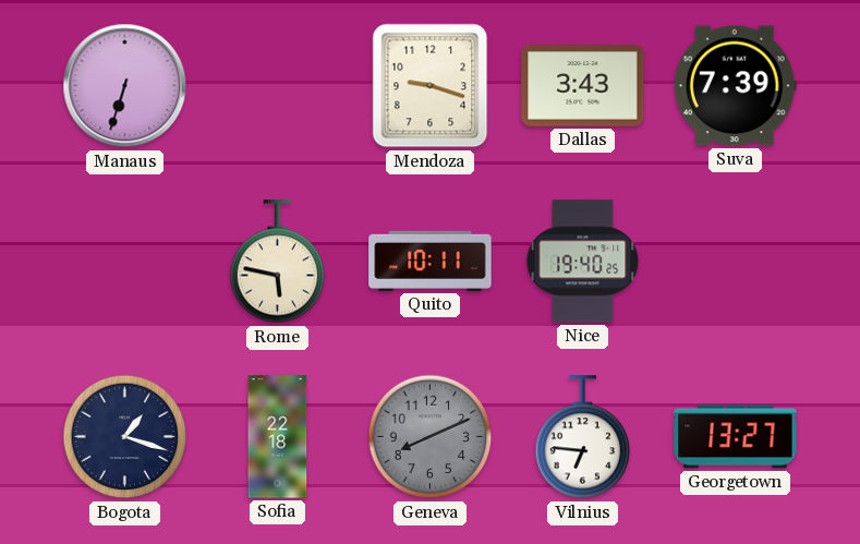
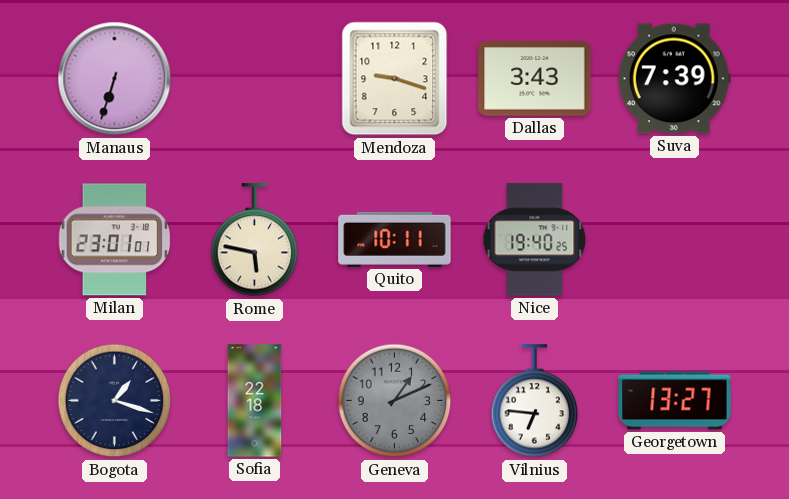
Milan: none -> 23:01 (115, 240)
Geneva: 8:11 -> 1:11 (395, 401)
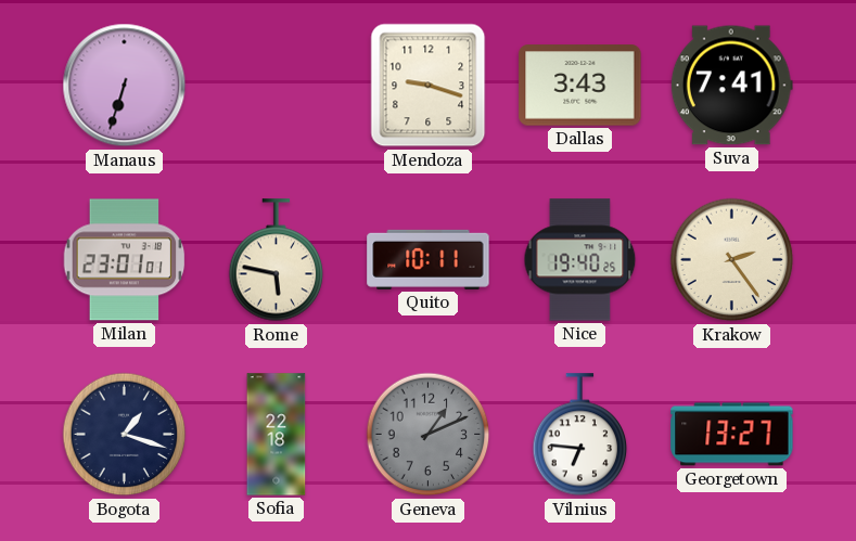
Suva: 7:39 -> 7:41 (731, 86)
Krakow: none -> 2:24 (732, 260)
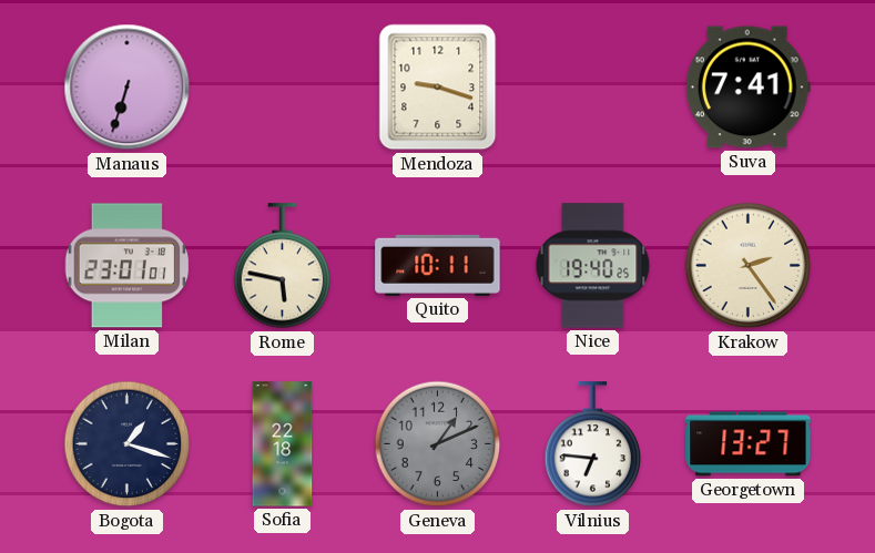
Dallas: 3:43 -> none (580, 86)
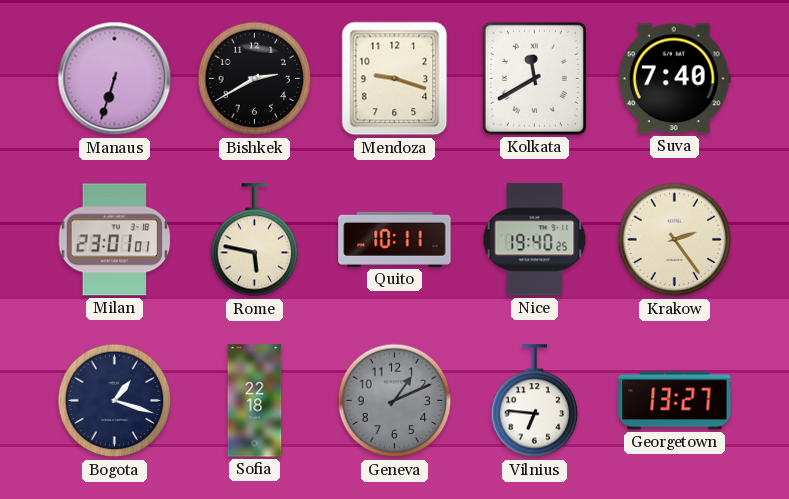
Bishkek: none -> 2:40 (255, 79)
Kolkata: none -> 11:40 (534, 78)
Suva: 7:41 -> 7:40 (674, 79)
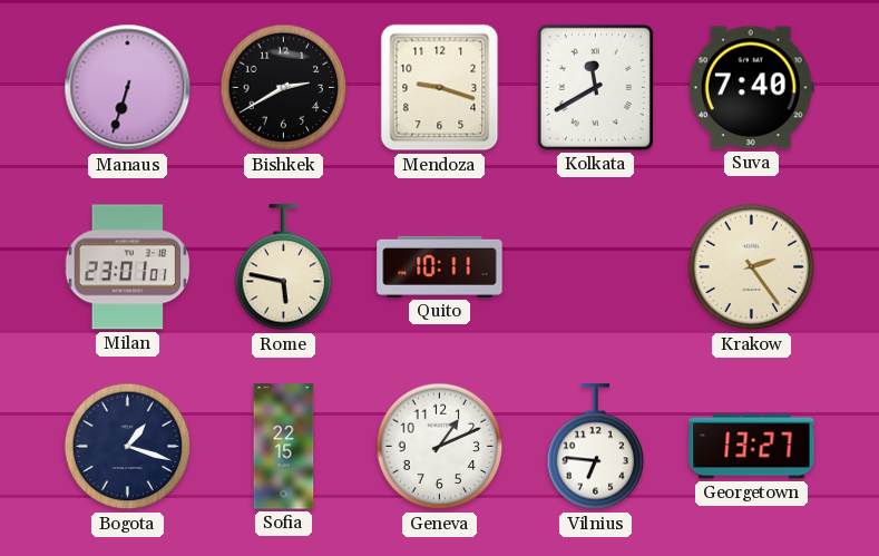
Nice: 19:40 -> none (535, 240)
Sofia: 22:18 -> 22:15 (284, 447)
Geneva dial: grey -> white (440, 447)
